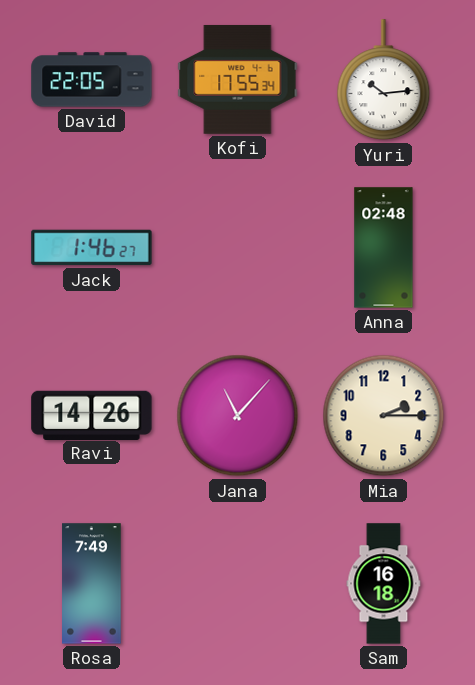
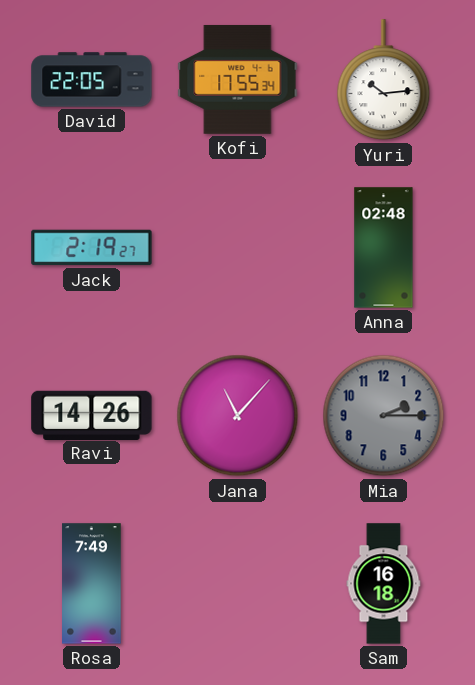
Jack: 1:46 -> 2:19 (92, 248)
Mia dial: cream -> grey (384, 416)
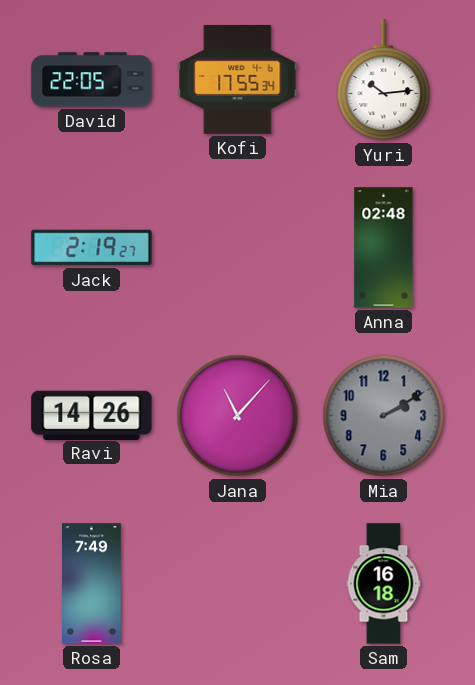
Mia: 2:15 -> 2:10 (384, 416)
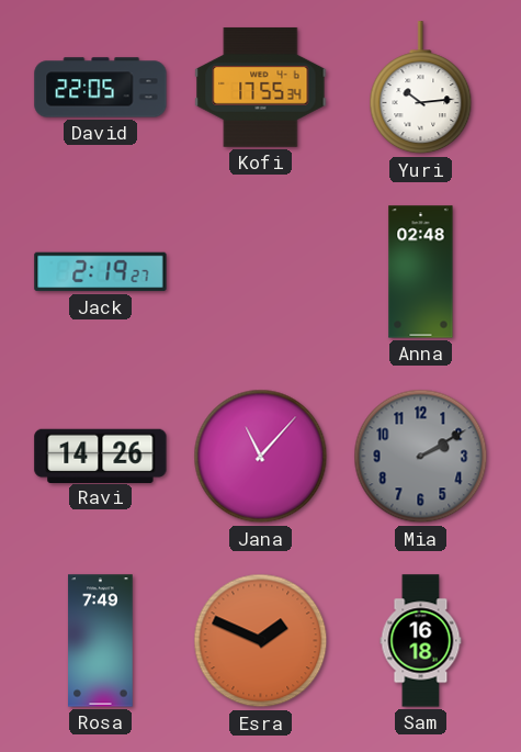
Esra: none -> 1:49 (261, 641)
